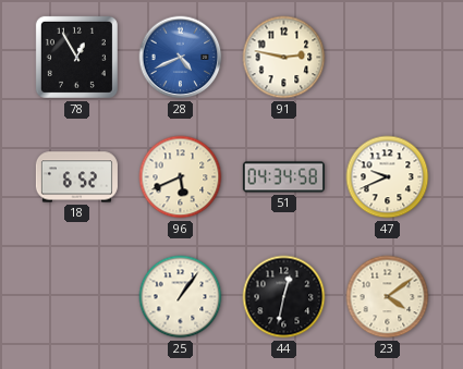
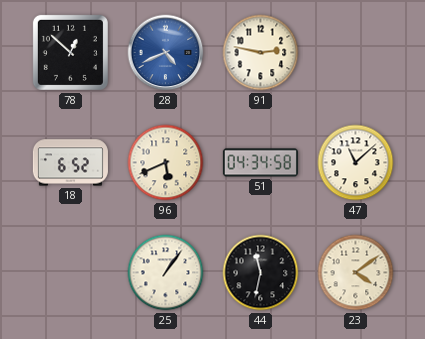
78: 12:55 -> 12:52 (70, 52)
47: 9:41 -> 11:08 (356, 163)
44: 12:32 -> 11:32 (261, 273)
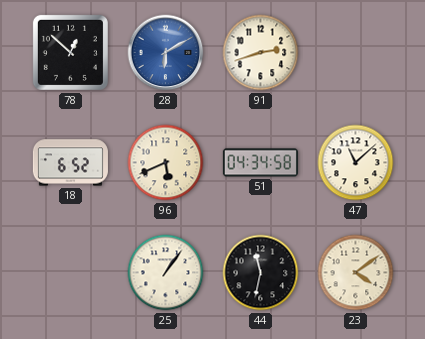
28: 4:41 -> 6:10 (166, 53)
91: 2:47 -> 2:42 (261, 53)
